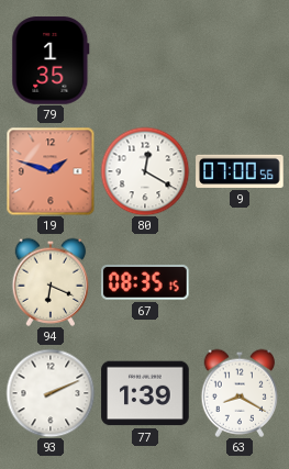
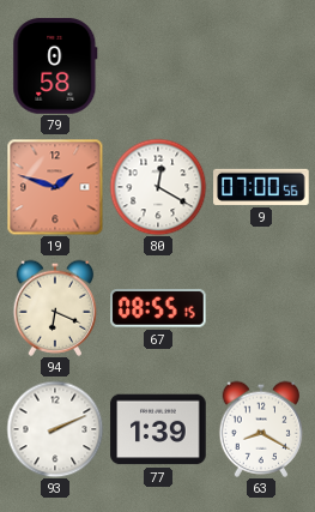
79: 1:35 -> 0:58 (55, 66)
67: 08:35 -> 08:55 (159, 309)
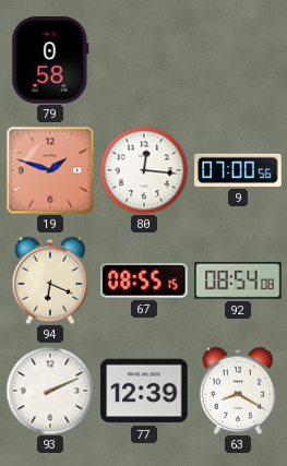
80: 12:20 -> 12:16 (144, 170)
92: none -> 08:54 (238, 280)
77: 1:39 -> 12:39 (144, 391)
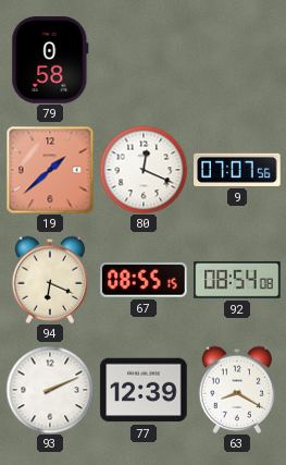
19: 1:48 -> 1:38 (50, 170)
80: 12:16 -> 12:19 (144, 170)
9: 07:00 -> 07:07 (237, 170)
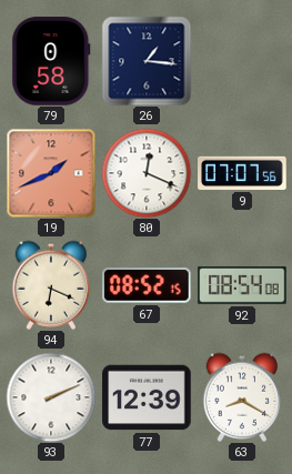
26: none -> 1:16 (147, 61)
19: 1:38 -> 1:41 (51, 173)
67: 08:55 -> 08:52 (148, 286)
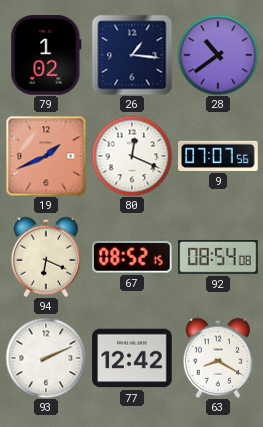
79: 0:58 -> 1:02 (46, 55)
28: none -> 10:39 (218, 55)
77: 12:39 -> 12:42 (132, 358)
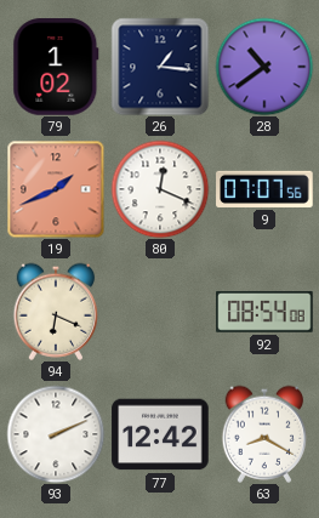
67: 08:52 -> none (133, 258)
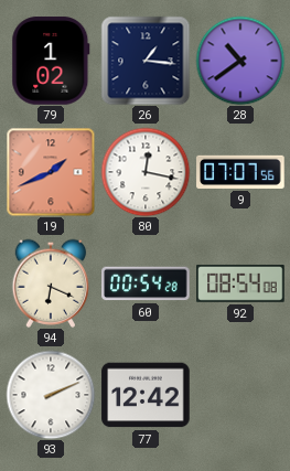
80: 12:19 -> 12:17 (146, 172)
60: none -> 00:54 (146, 283)
63: 8:20 -> none (264, 434)
